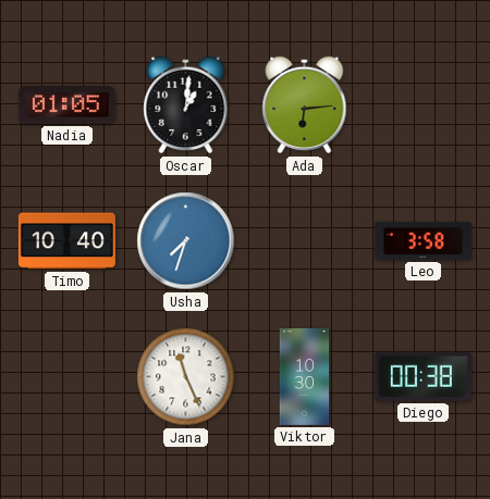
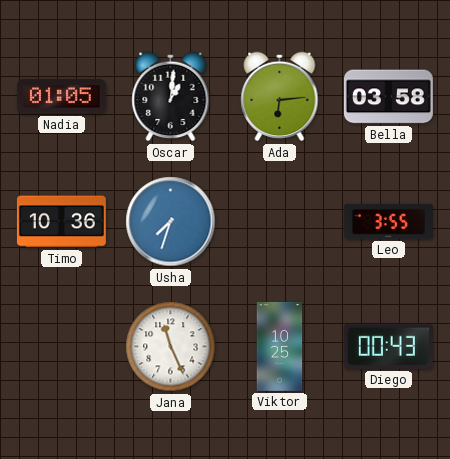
Bella: none -> 03:58 (388, 97)
Timo: 10:40 -> 10:36 (61, 222)
Leo: 3:58 -> 3:55 (388, 221)
Viktor: 10:30 -> 10:25 (280, 346)
Diego: 00:38 -> 00:43 (388, 346)
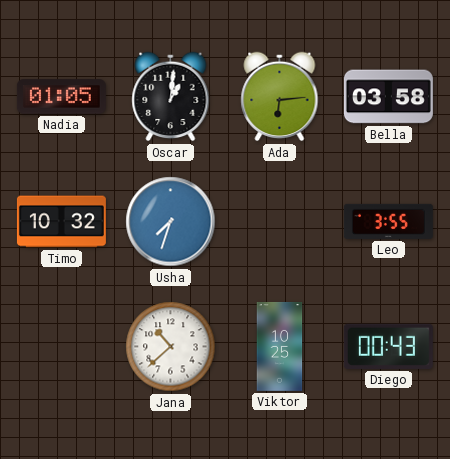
Timo: 10:36 -> 10:32 (61, 222)
Jana: 11:26 -> 10:38 (171, 347)
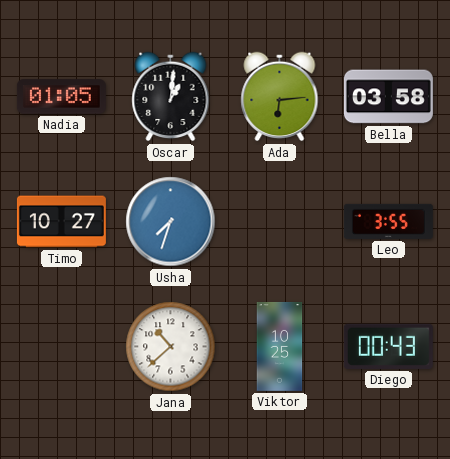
Timo: 10:32 -> 10:27 (61, 222)
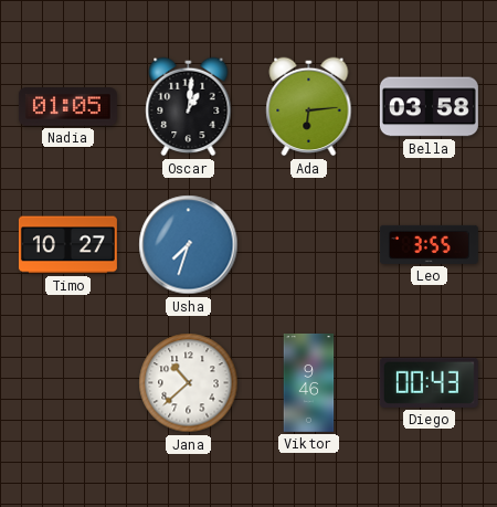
Viktor: 10:25 -> 9:46 (309, 382)
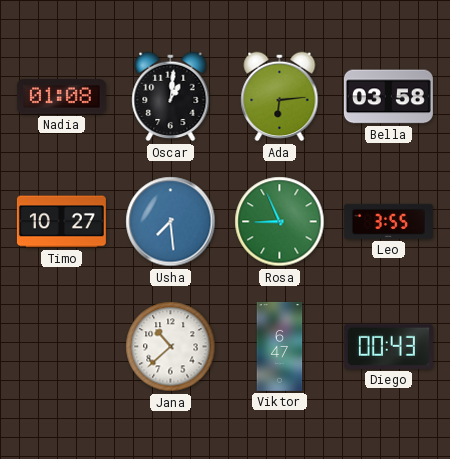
Nadia: 01:05 -> 01:08 (61, 97)
Usha: 7:33 -> 7:29 (171, 222)
Rosa: none -> 8:56 (280, 222)
Viktor: 9:46 -> 6:47 (280, 346)
